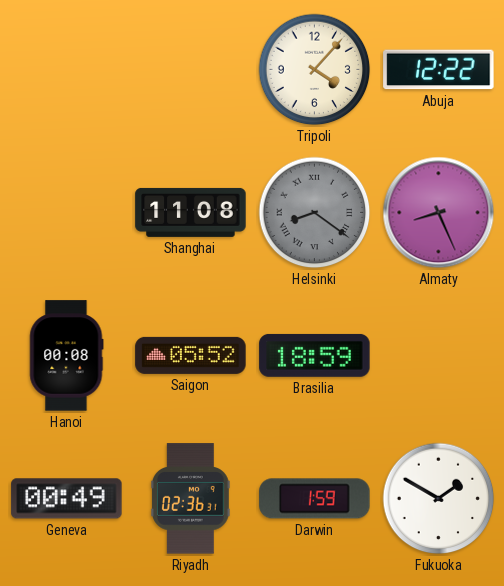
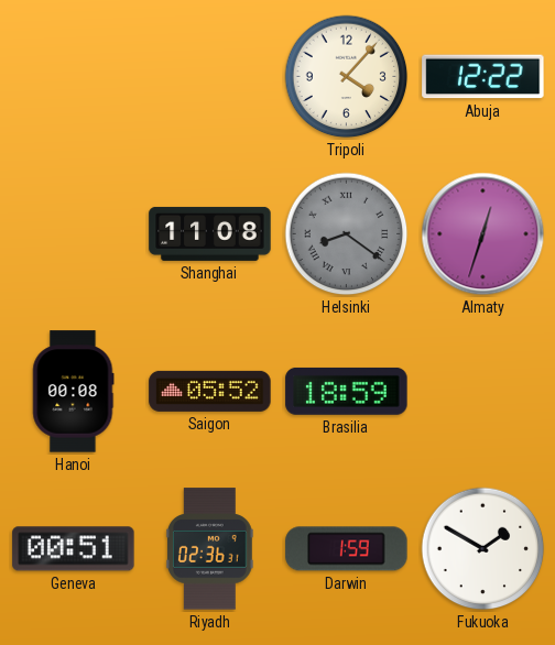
Almaty: 8:26 -> 12:33 (483, 234)
Geneva: 00:49 -> 00:51 (74, 549)
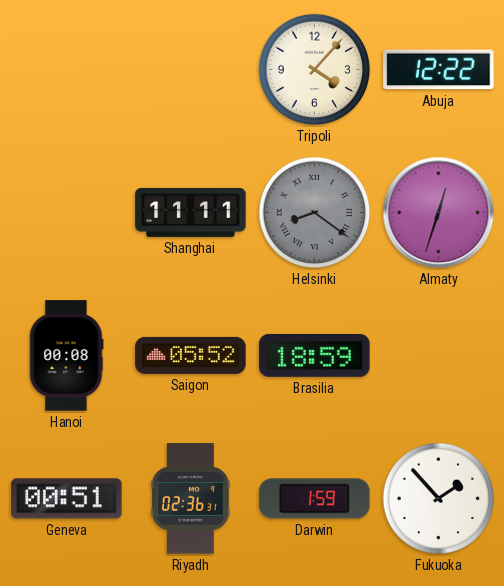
Shanghai: 11:08 -> 11:11 (191, 212)
Fukuoka: 1:50 -> 1:53 (439, 499)
